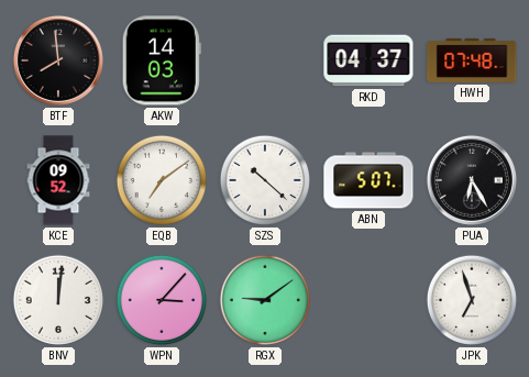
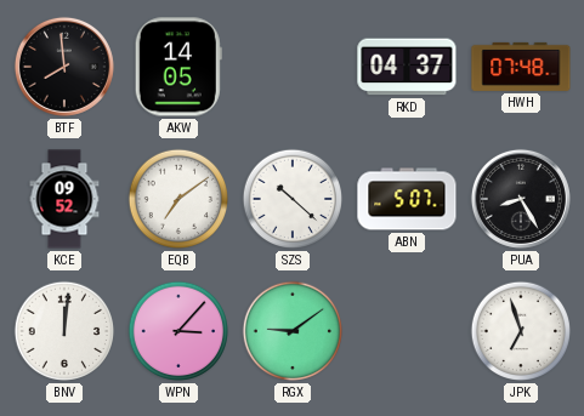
AKW: 14:03 -> 14:05 (178, 67)
PUA: 6:25 -> 8:25 (521, 199)
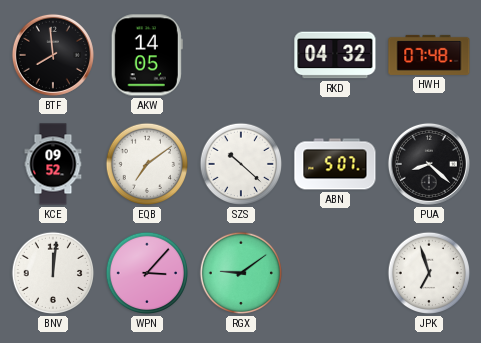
RKD: 04:37 -> 04:32 (335, 55)
PUA: 8:25 -> 8:22 (429, 164)
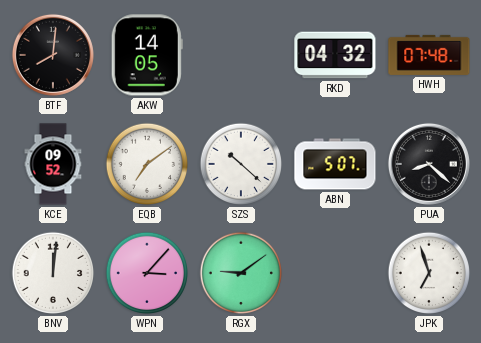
BTF: 7:59 -> 8:01 (53, 55)
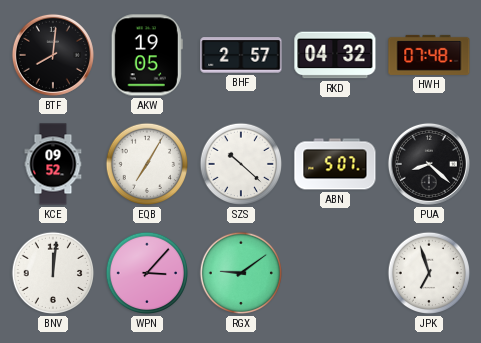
AKW: 14:05 -> 19:05 (147, 55)
BHF: none -> 2:57 (241, 55)
EQB: 7:09 -> 7:05 (147, 164)
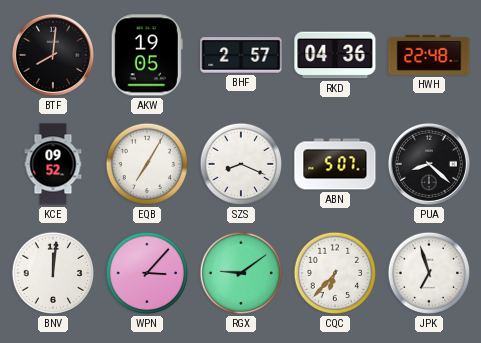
RKD: 04:32 -> 04:36 (335, 55)
HWH: 07:48 -> 22:48 (429, 55)
SZS: 10:22 -> 8:19 (241, 164)
CQC: none -> 6:37 (335, 273)
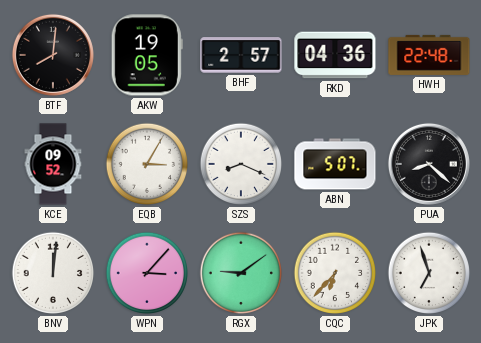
EQB: 7:05 -> 3:05 (147, 164)
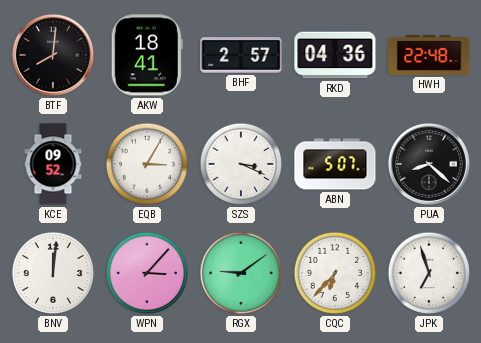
AKW: 19:05 -> 18:41 (147, 55)
SZS: 8:19 -> 3:19 (241, 164)
